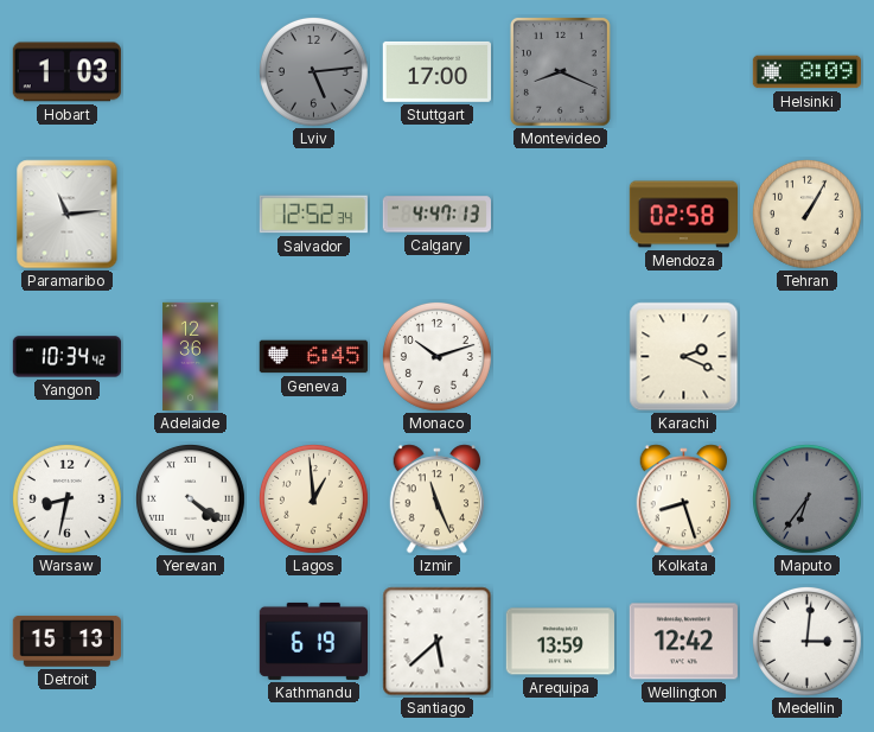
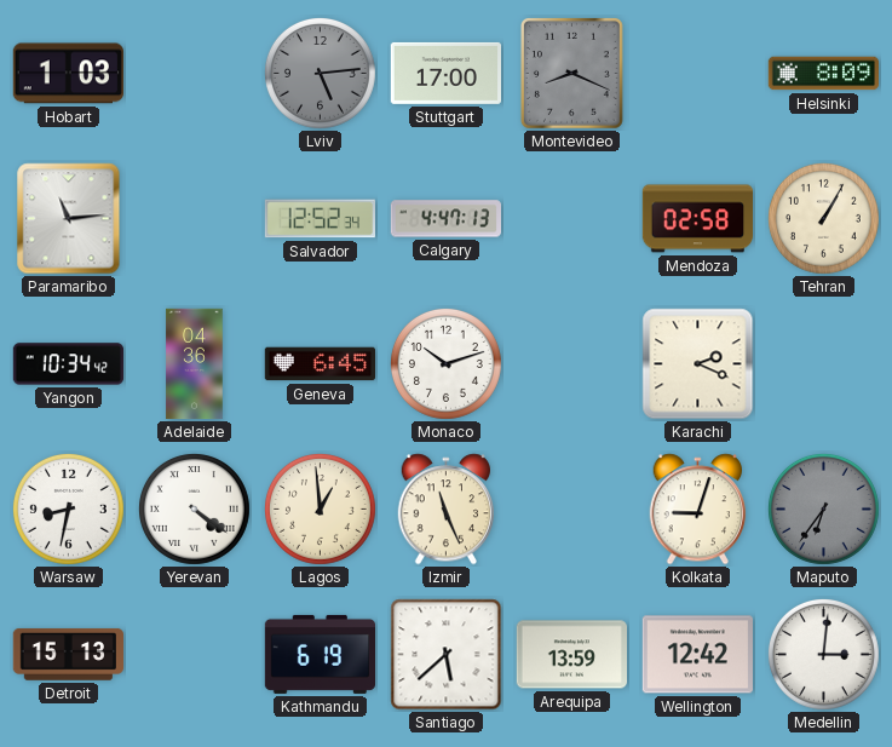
Adelaide: 12:36 -> 04:36 (195, 364)
Kolkata: 8:27 -> 9:03 (698, 510)
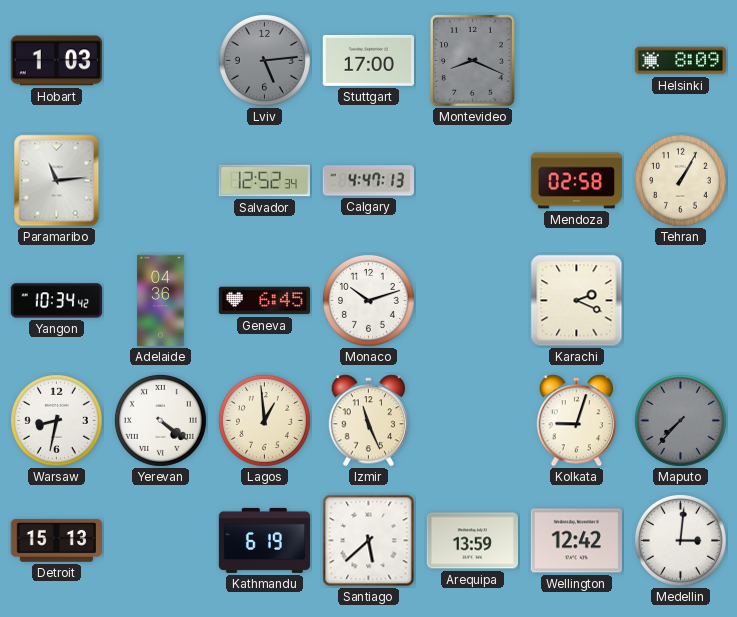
Maputo: 6:36 -> 7:37 (680, 420)
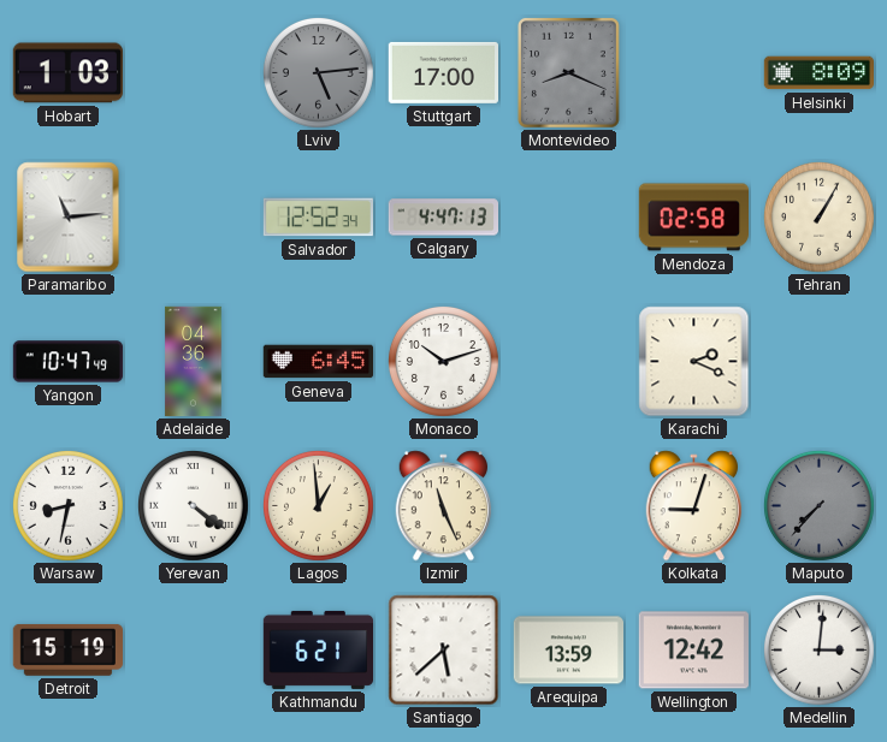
Yangon: 10:34 -> 10:47 (69, 362)
Detroit: 15:13 -> 15:19 (67, 651)
Kathmandu: 6:19 -> 6:21 (318, 649)
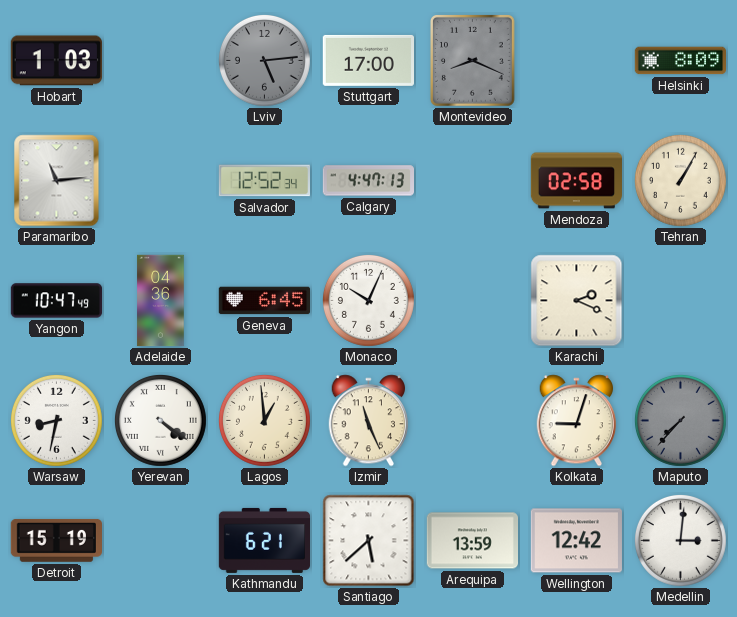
Monaco: 10:12 -> 10:04 (368, 300)
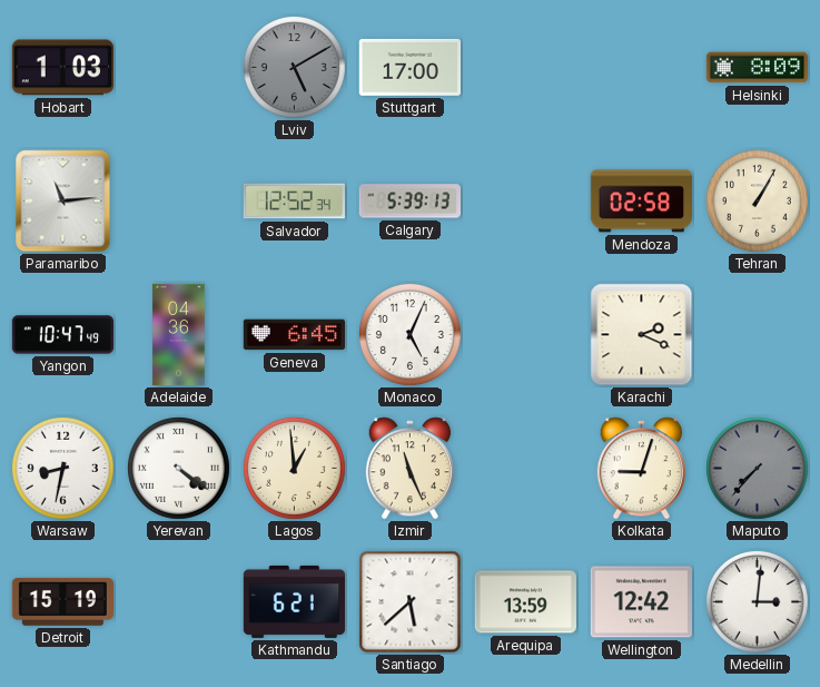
Lviv: 5:14 -> 5:10 (294, 67)
Montevideo: 8:19 -> none (472, 60)
Calgary: 4:47 -> 5:39 (409, 202)
Monaco: 10:04 -> 5:04 (409, 334)
